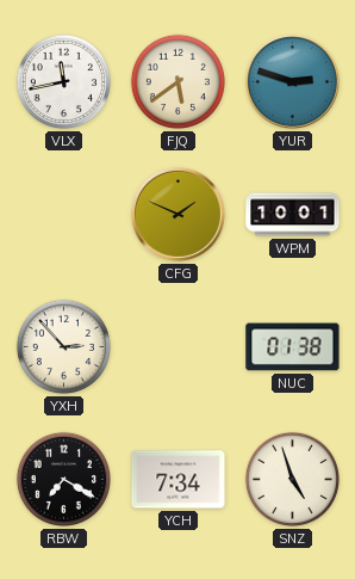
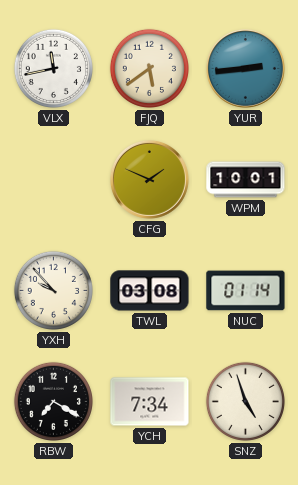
YUR: 2:48 -> 2:44 (245, 68)
YXH: 2:53 -> 9:53 (53, 290)
TWL: none -> 03:08 (150, 291)
NUC: 01:38 -> 01:14 (246, 291)
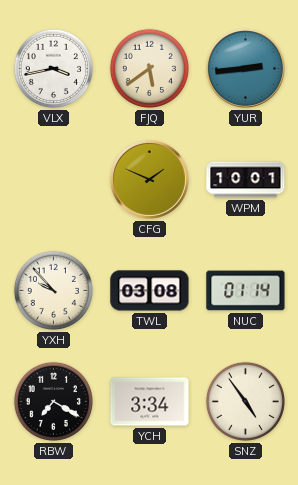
VLX: 11:43 -> 3:43 (53, 68)
YCH: 7:34 -> 3:34 (150, 402)
SNZ: 4:57 -> 4:54 (245, 401)
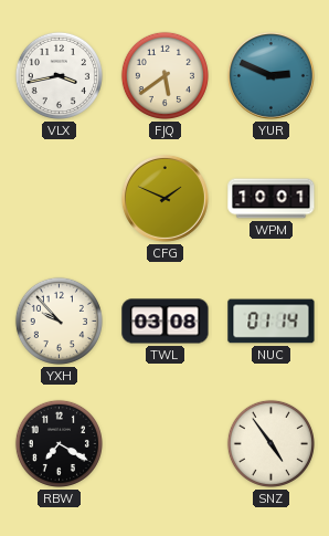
YUR: 2:44 -> 2:49 (270, 75)
YCH: 3:34 -> none (150, 402)
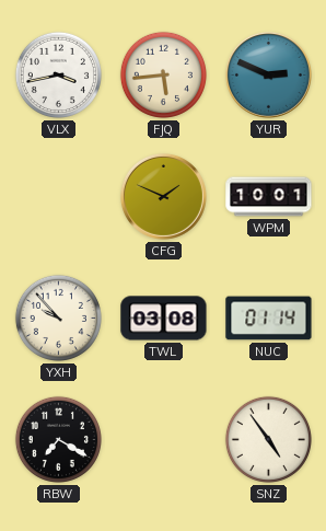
FJQ: 5:39 -> 5:44 (163, 74)
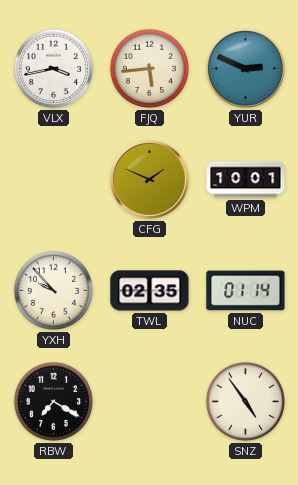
TWL: 03:08 -> 02:35 (150, 291)
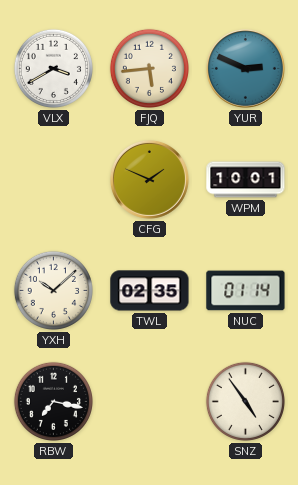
VLX: 3:43 -> 3:40 (53, 68)
YXH: 9:53 -> 10:08 (53, 290)
RBW: 7:20 -> 7:17 (53, 401)
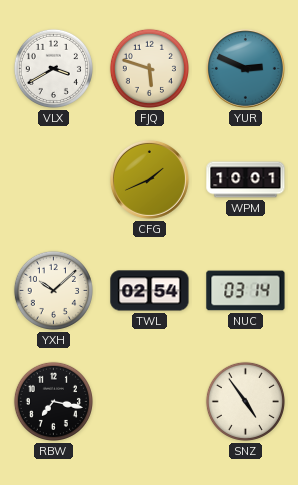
FJQ: 5:44 -> 5:48 (149, 68)
CFG: 1:49 -> 1:41 (149, 179)
TWL: 02:35 -> 02:54 (150, 291)
NUC: 01:14 -> 03:14 (246, 291)
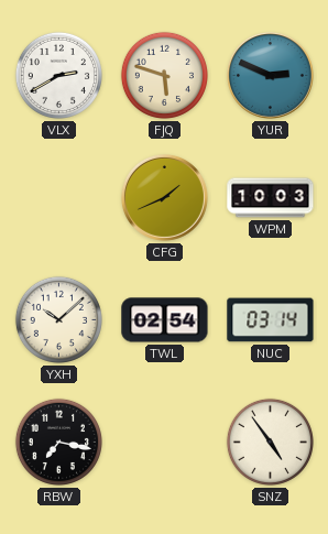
VLX: 3:40 -> 2:40 (58, 75)
WPM: 10:01 -> 10:03 (271, 198)
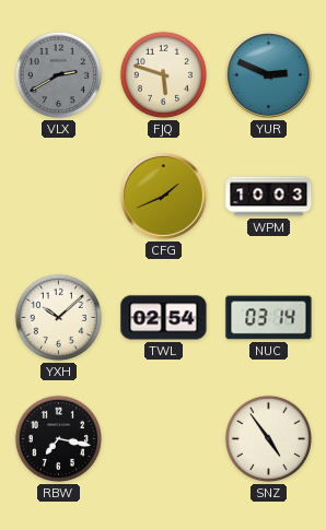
VLX dial: white -> grey (58, 74)
